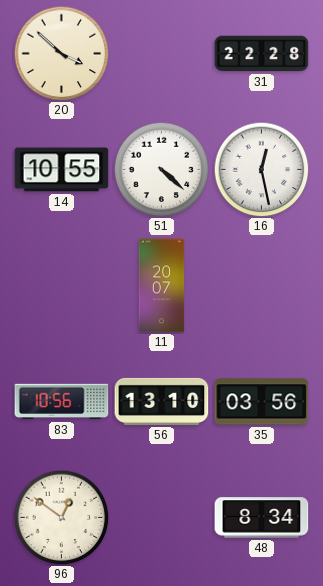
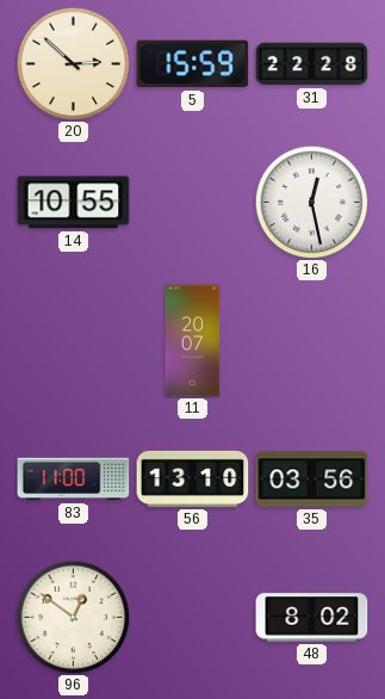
20: 3:52 -> 2:52 (73, 63)
5: none -> 15:59 (193, 64)
51: 4:22 -> none (161, 169)
83: 10:56 -> 11:00 (74, 480)
48: 8:34 -> 8:02 (312, 618)
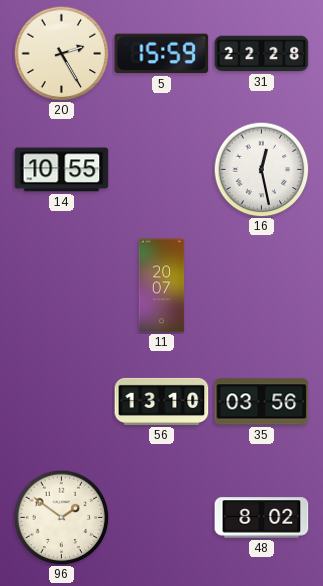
20: 2:52 -> 2:25 (61, 53)
83: 11:00 -> none (74, 480)
96: 12:51 -> 1:51 (61, 517)
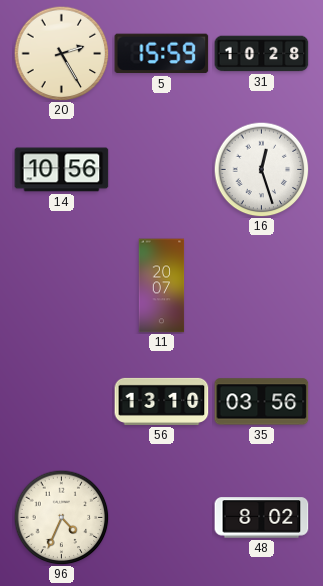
31: 22:28 -> 10:28 (262, 54)
14: 10:55 -> 10:56 (62, 170)
16: 12:28 -> 12:27 (261, 169)
96: 1:51 -> 4:34 (61, 517)
